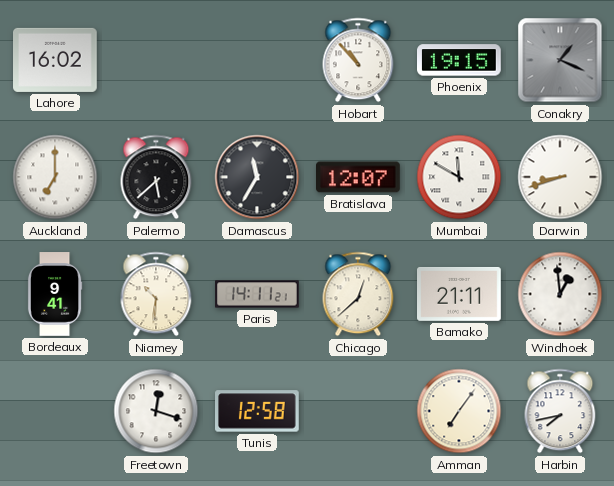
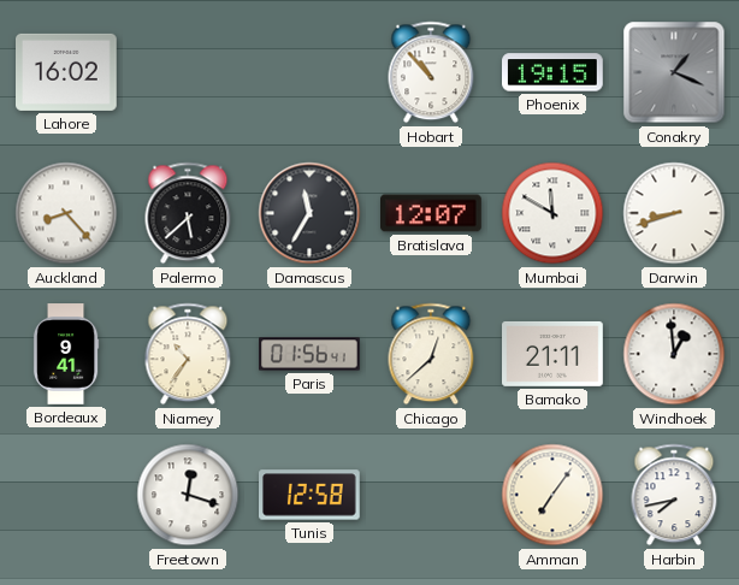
Auckland: 7:00 -> 8:23 (66, 213)
Niamey: 10:31 -> 10:36 (188, 354)
Paris: 14:11 -> 01:56 (309, 354)
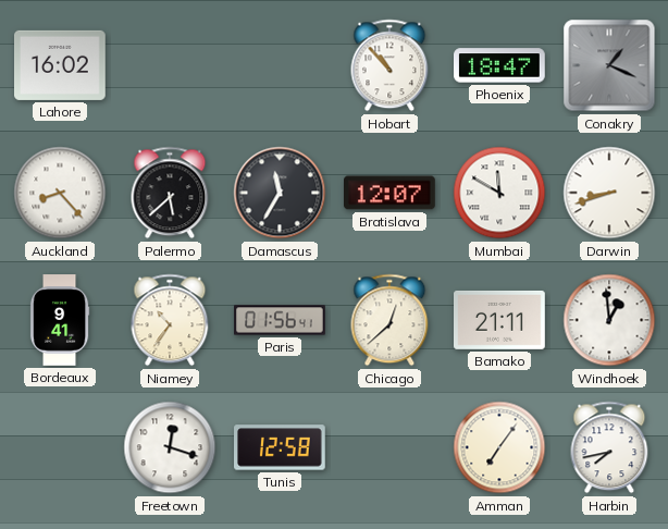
Phoenix: 19:15 -> 18:47 (500, 65)
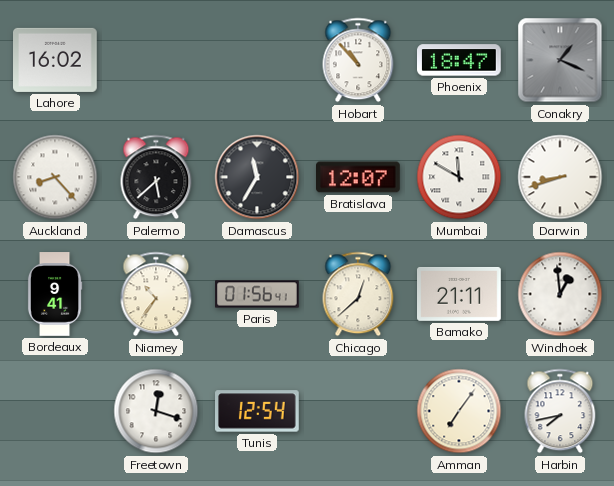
Tunis: 12:58 -> 12:54 (258, 411)
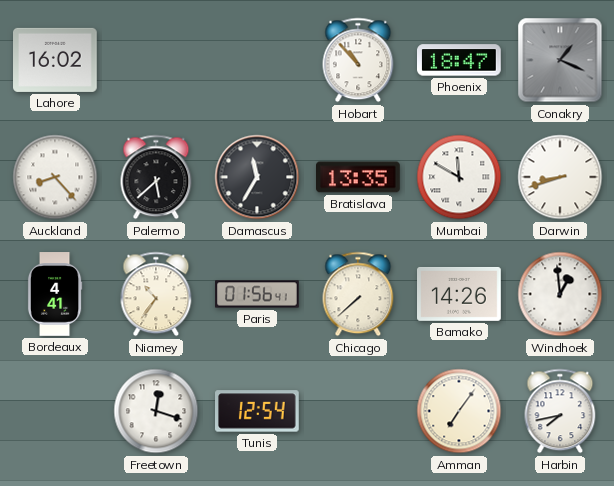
Bratislava: 12:07 -> 13:35 (359, 177)
Bordeaux: 9:41 -> 4:41 (55, 294)
Chicago: 12:38 -> 7:38 (358, 294)
Bamako: 21:11 -> 14:26 (460, 294)
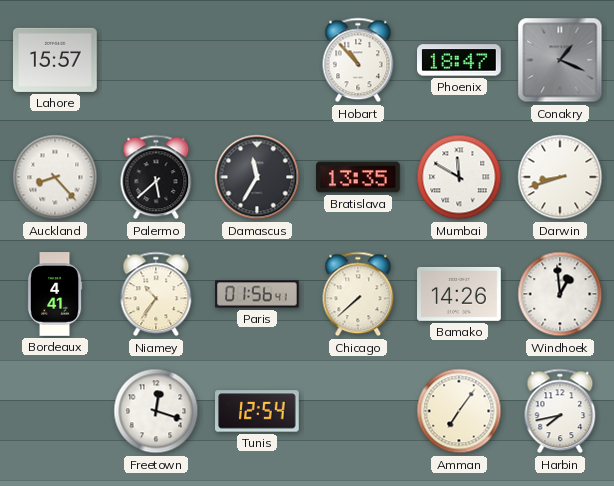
Lahore: 16:02 -> 15:57 (56, 60)
